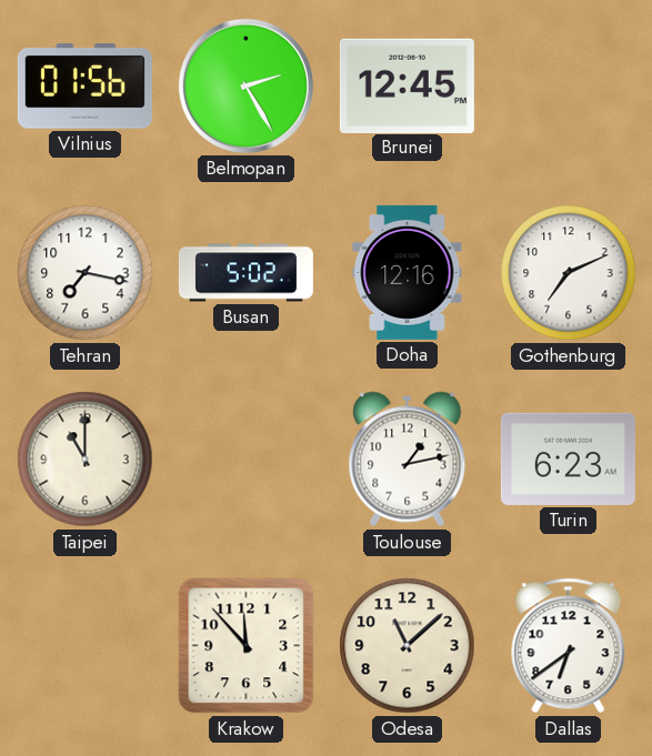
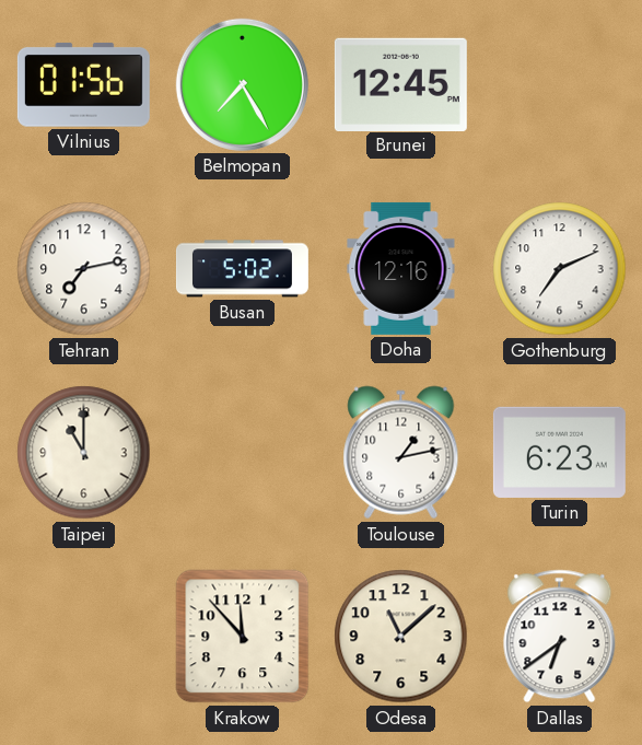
Belmopan: 2:25 -> 7:25 (242, 84)
Tehran: 7:17 -> 7:13 (84, 269)
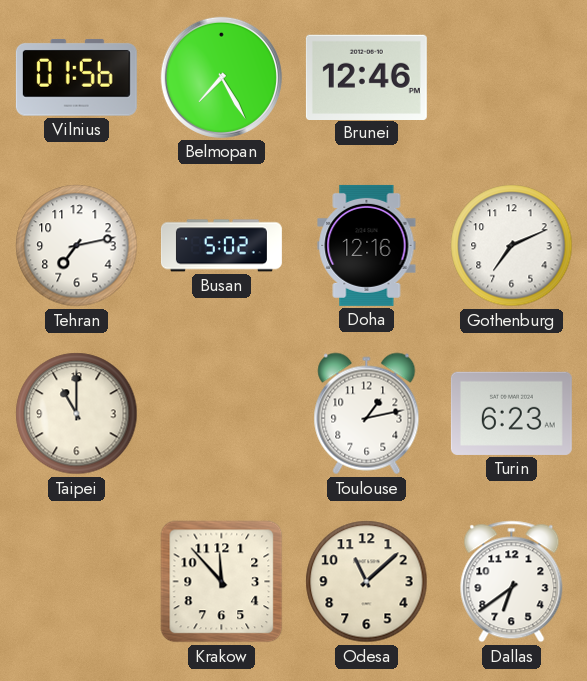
Brunei: 12:45 -> 12:46 (366, 77)
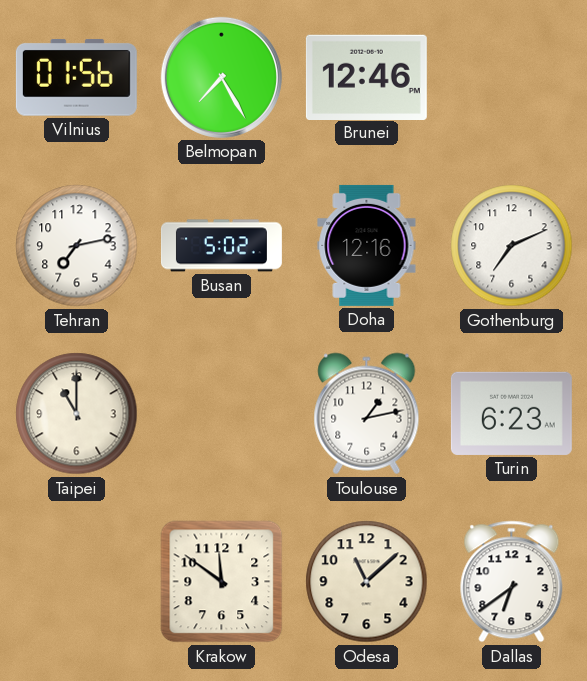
Krakow: 11:53 -> 11:51 (222, 582)
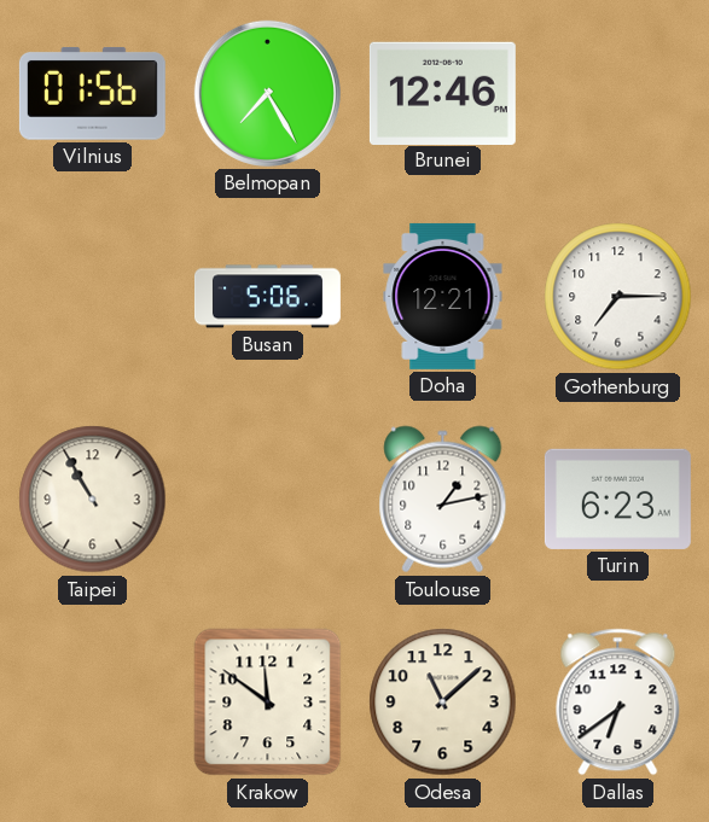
Tehran: 7:13 -> none (77, 246)
Busan: 5:02 -> 5:06 (267, 297)
Doha: 12:16 -> 12:21 (443, 296)
Gothenburg: 7:11 -> 7:15 (618, 297)
Taipei: 11:00 -> 10:55 (93, 500)
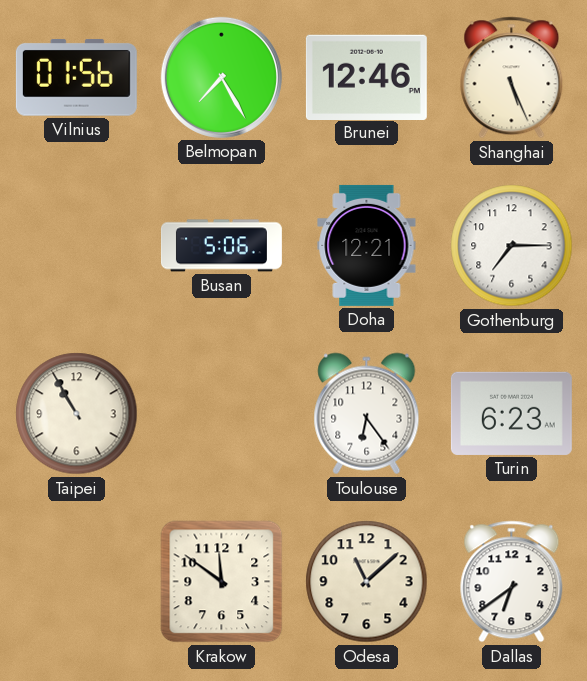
Shanghai: none -> 5:26 (512, 78)
Toulouse: 1:13 -> 6:24 (367, 414)
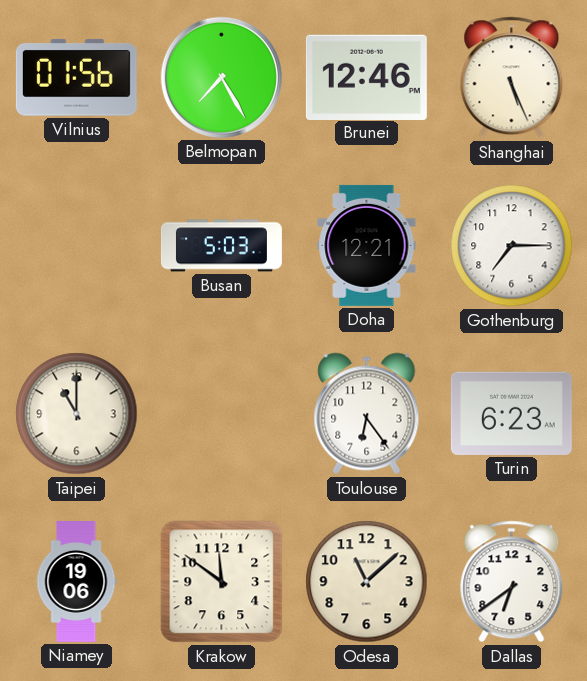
Busan: 5:06 -> 5:03 (221, 246)
Taipei: 10:55 -> 11:00 (77, 414)
Niamey: none -> 19:06 (76, 581)
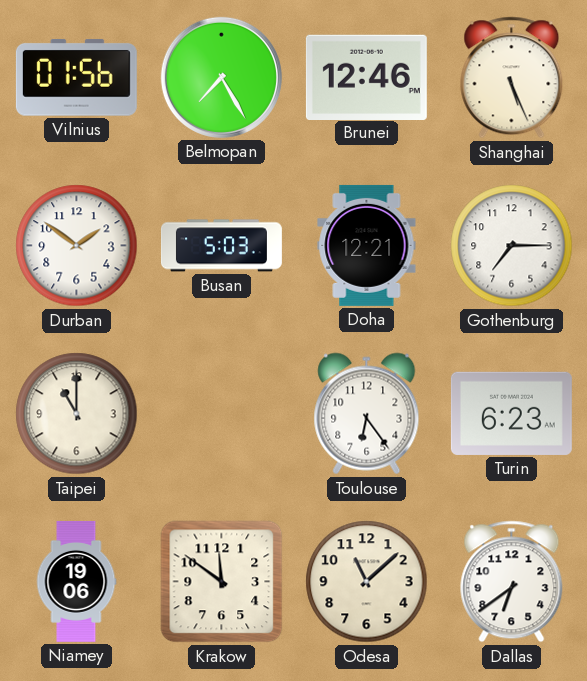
Durban: none -> 1:51 (77, 246)
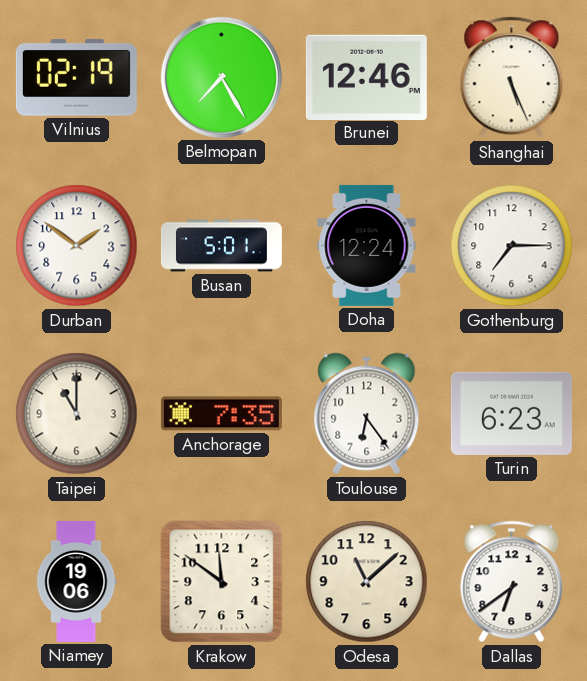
Vilnius: 01:56 -> 02:19 (76, 77)
Busan: 5:03 -> 5:01 (221, 246)
Doha: 12:21 -> 12:24 (367, 245)
Anchorage: none -> 7:35 (221, 414)
